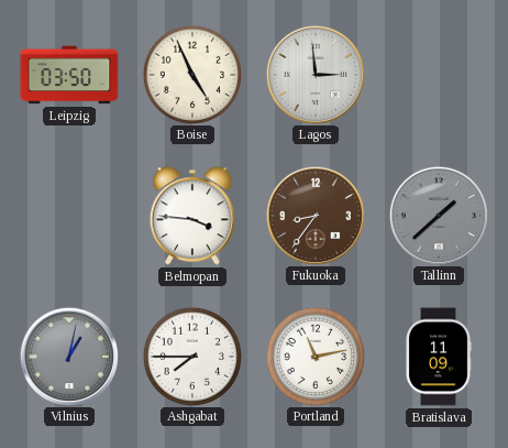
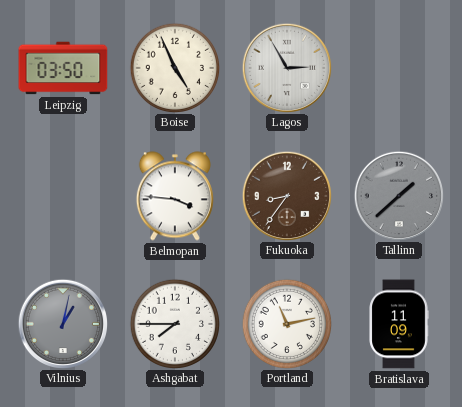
Lagos: 2:59 -> 2:55 (286, 67)
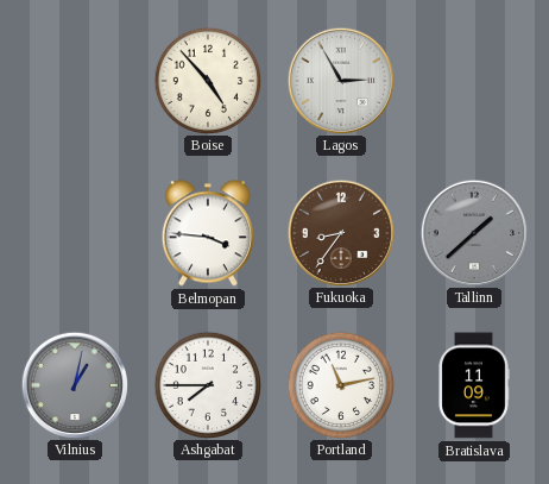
Leipzig: 03:50 -> none (63, 68)
Boise: 4:56 -> 4:53 (207, 80)
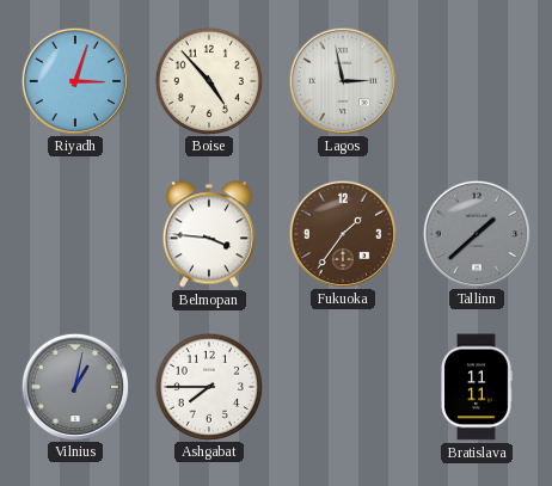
Riyadh: none -> 3:03 (74, 80)
Lagos: 2:55 -> 2:58 (342, 80)
Fukuoka: 8:36 -> 1:36 (342, 233)
Portland: 11:13 -> none (340, 384)
Bratislava: 11:09 -> 11:11 (477, 387)
